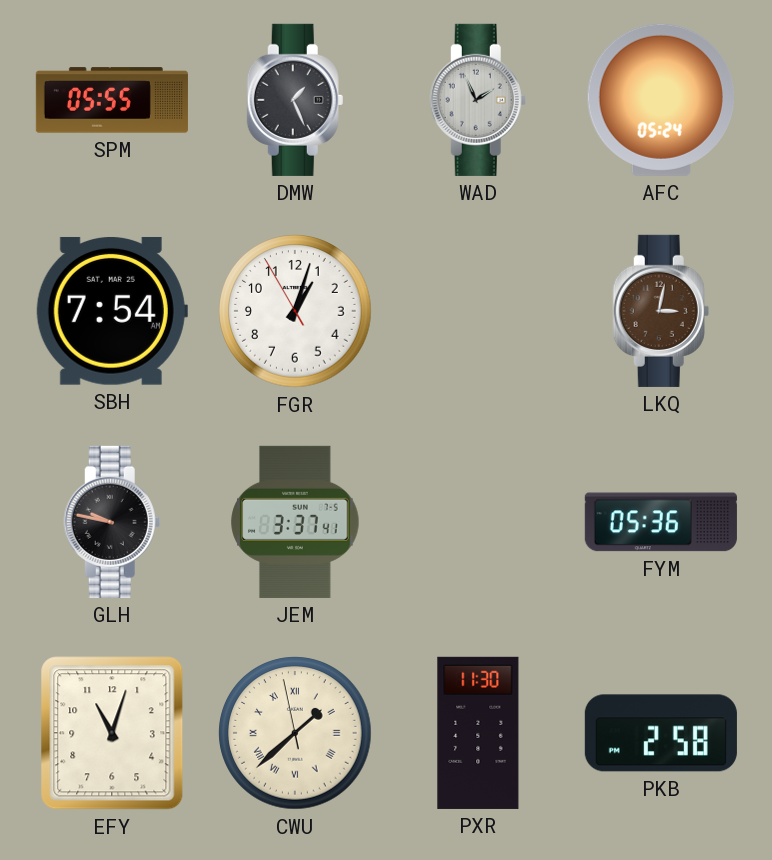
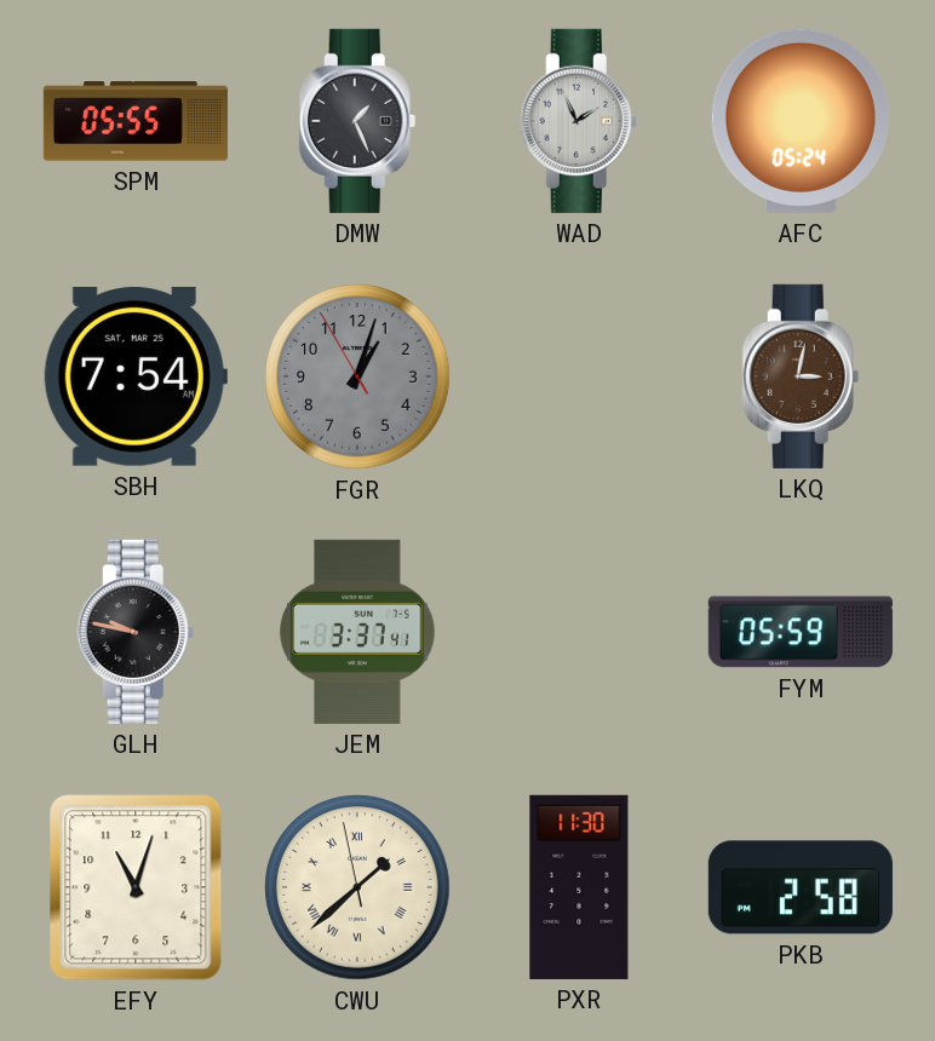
FGR dial: white -> grey (357, 376)
FYM: 05:36 -> 05:59 (801, 632)
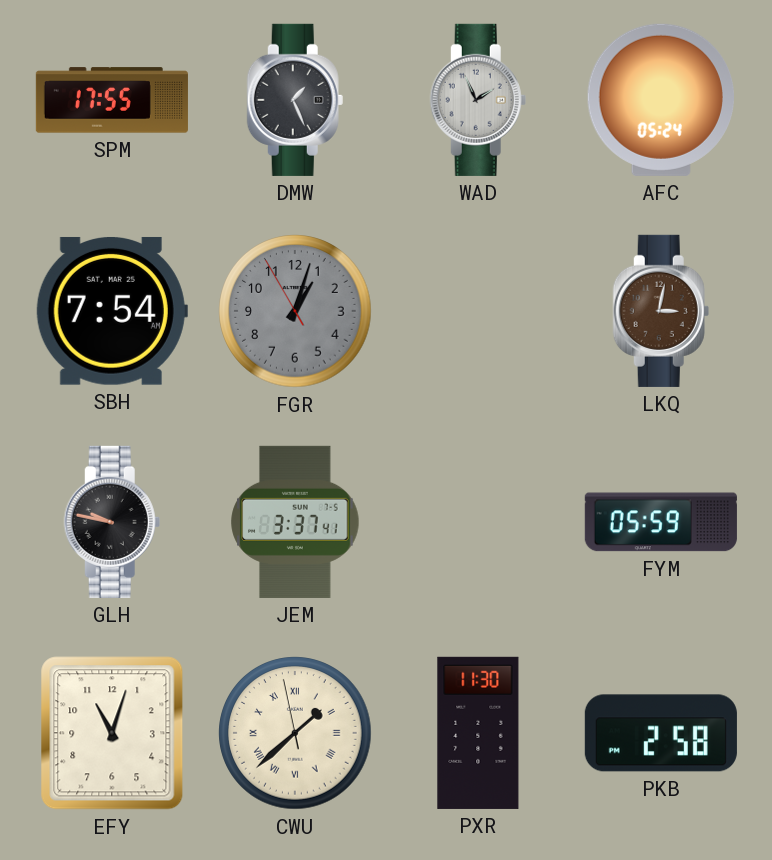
SPM: 05:55 -> 17:55 (112, 100)
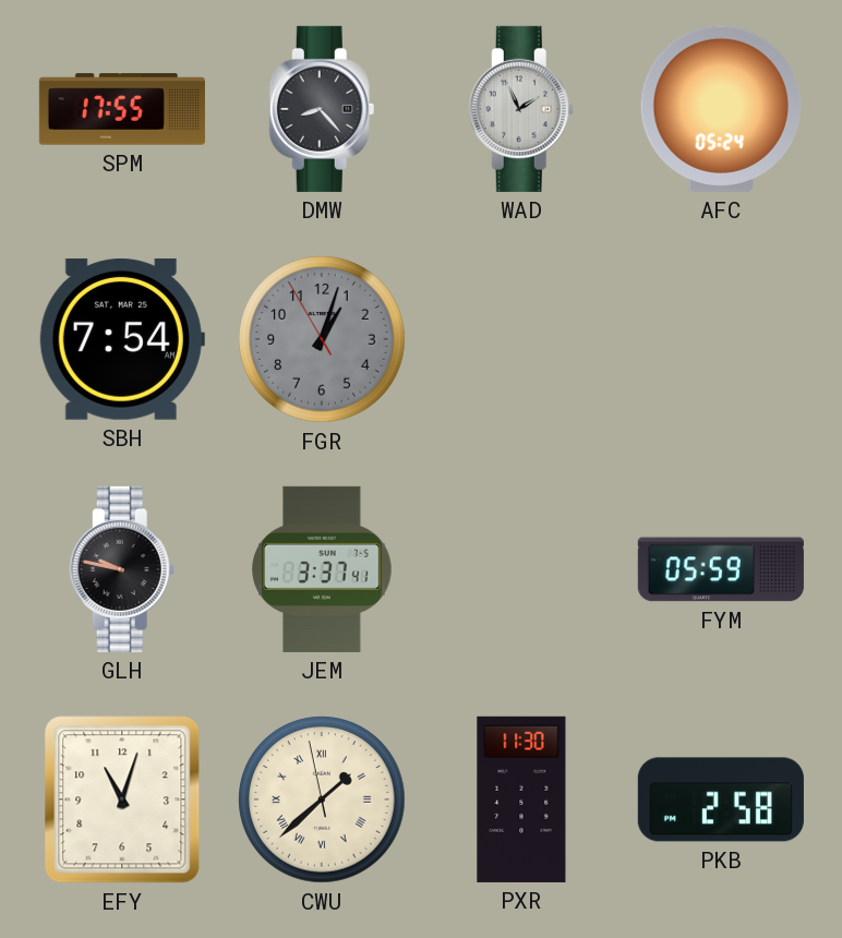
DMW: 1:26 -> 8:23 (322, 109)
LKQ: 3:02 -> none (661, 311)
